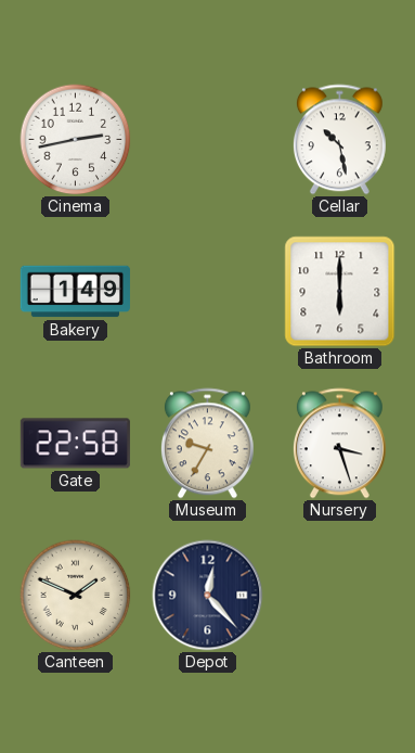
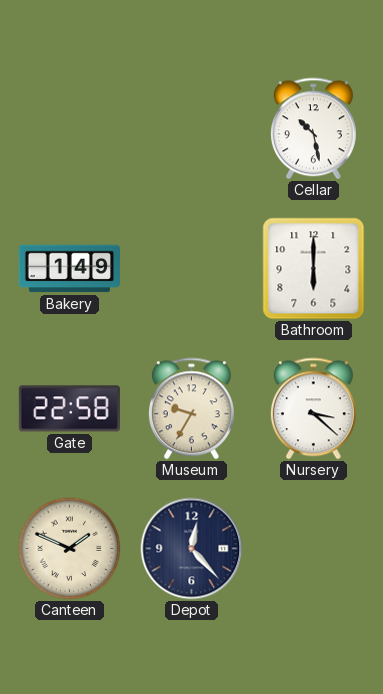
Cinema: 2:43 -> none (76, 140)
Nursery: 3:27 -> 3:22 (313, 409)
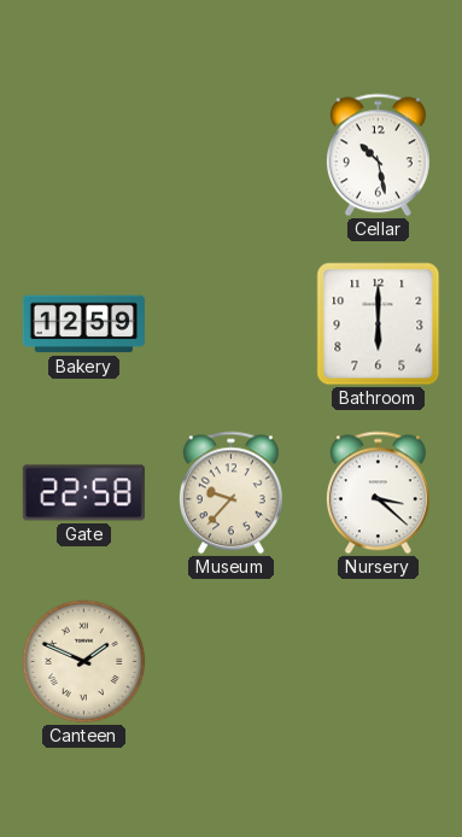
Bakery: 1:49 -> 12:59 (83, 324)
Museum: 9:35 -> 9:37 (230, 493)
Depot: 12:23 -> none (192, 549)
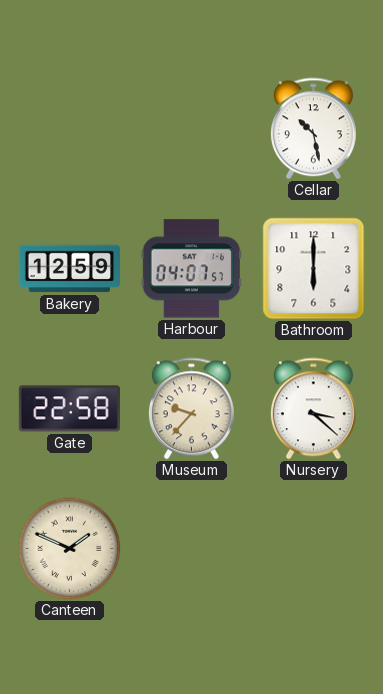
Harbour: none -> 04:07 (191, 269)
